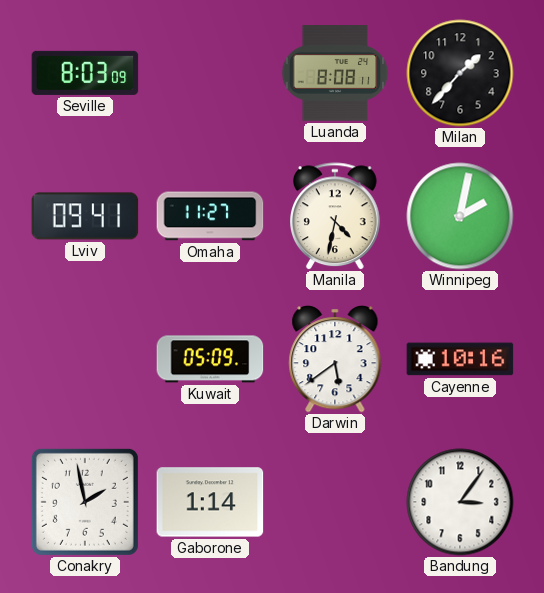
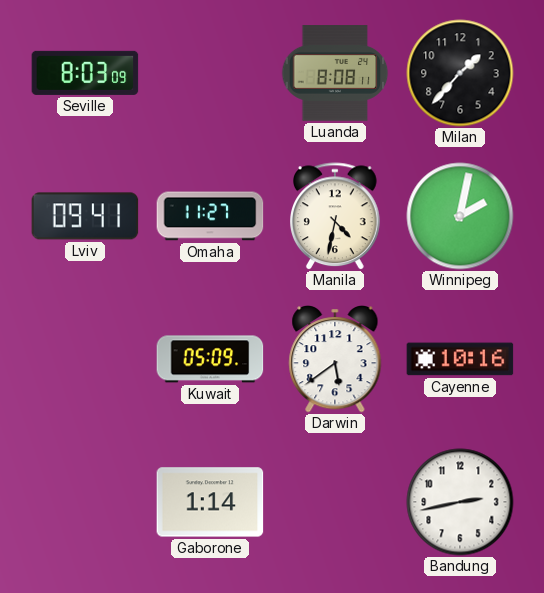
Conakry: 1:58 -> none (85, 502)
Bandung: 3:06 -> 2:43 (460, 502)
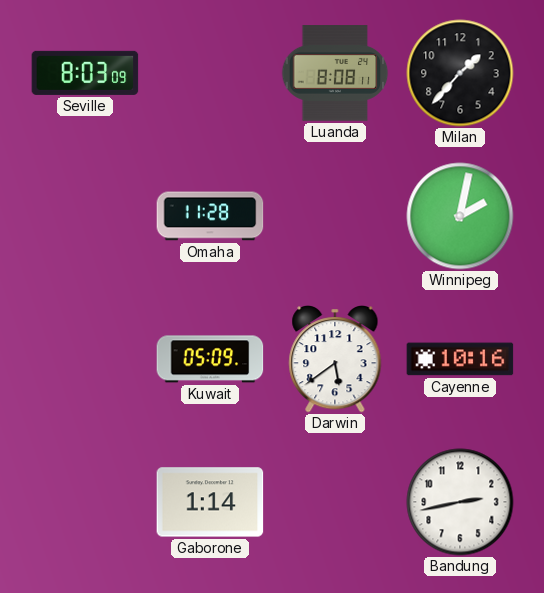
Lviv: 09:41 -> none (85, 216)
Omaha: 11:27 -> 11:28 (210, 216)
Manila: 4:32 -> none (336, 216)
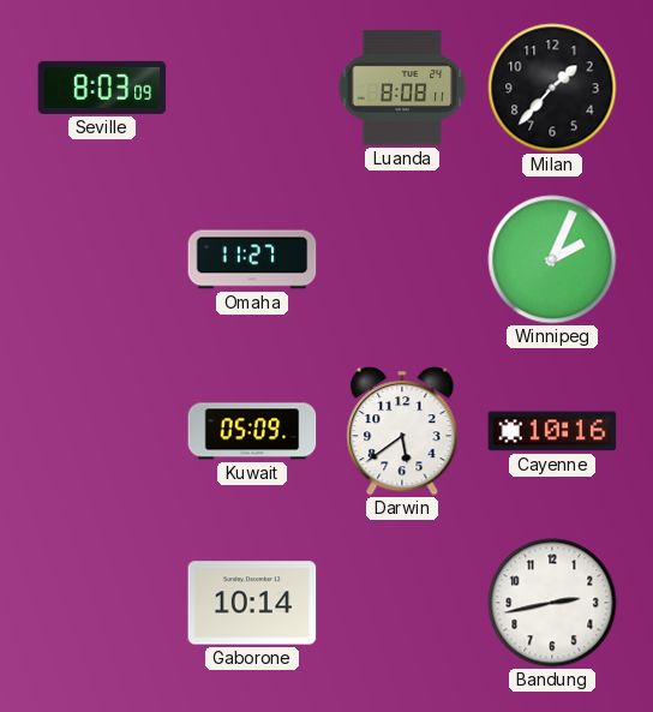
Omaha: 11:28 -> 11:27 (252, 259)
Winnipeg: 2:02 -> 2:04 (552, 259)
Gaborone: 1:14 -> 10:14 (252, 603)
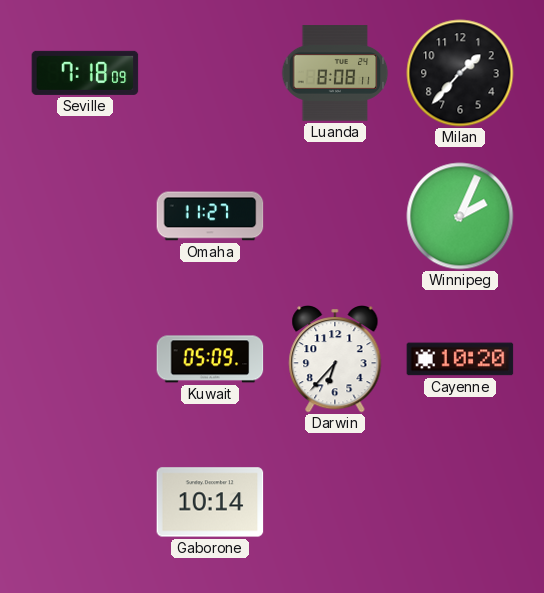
Seville: 8:03 -> 7:18 (85, 73)
Darwin: 5:39 -> 6:37 (335, 359)
Cayenne: 10:16 -> 10:20 (460, 359)
Bandung: 2:43 -> none (552, 603)
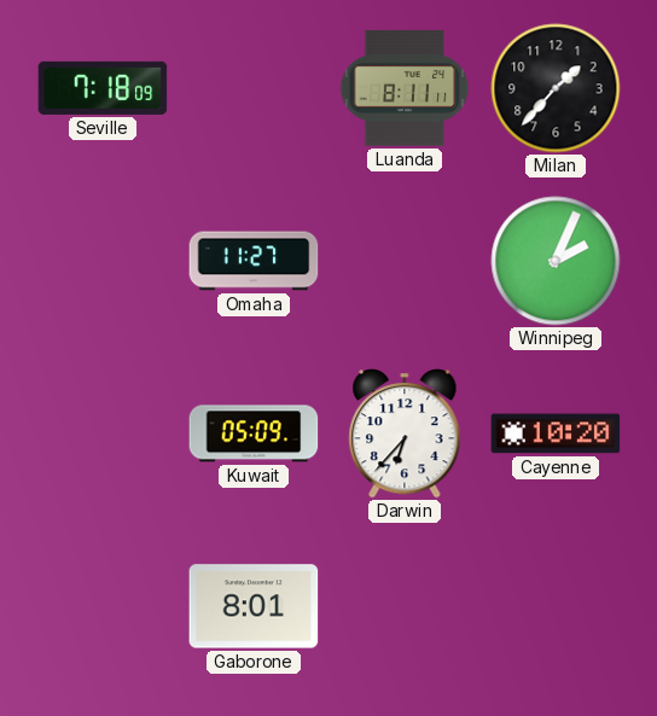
Luanda: 8:08 -> 8:11 (405, 88)
Gaborone: 10:14 -> 8:01 (254, 606)
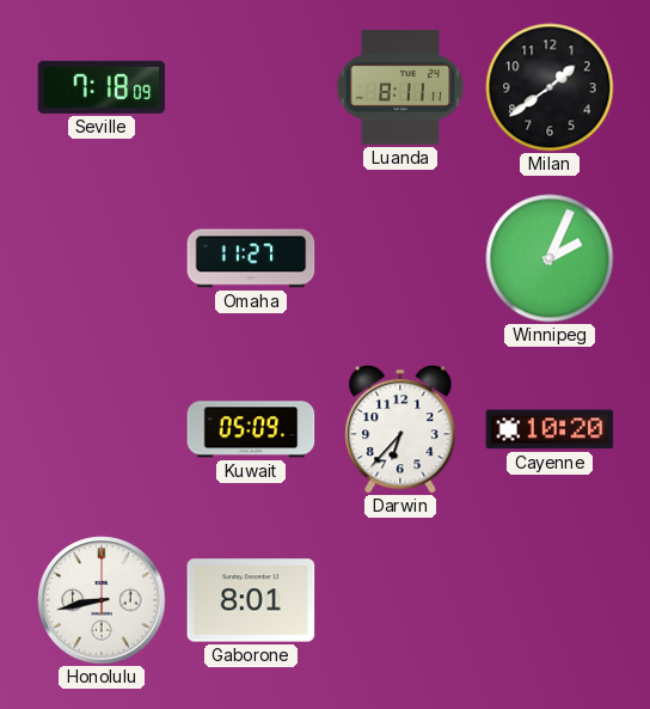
Milan: 1:37 -> 1:39 (550, 87)
Honolulu: none -> 8:43 (102, 600)
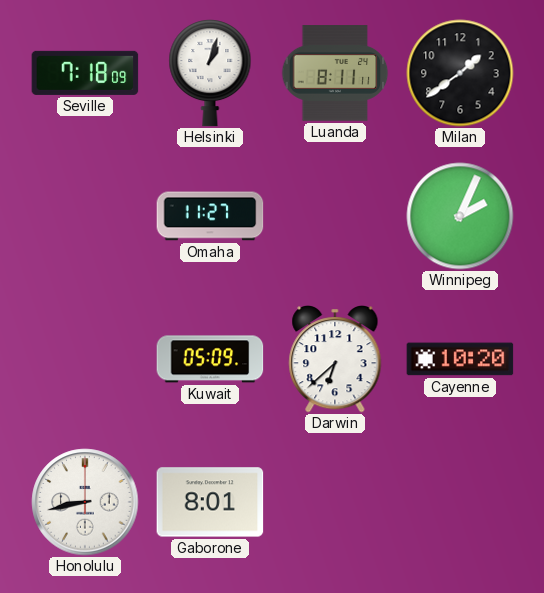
Helsinki: none -> 1:03 (210, 73)
Darwin: 6:37 -> 6:38 (335, 359)
